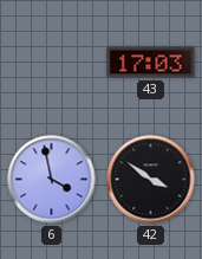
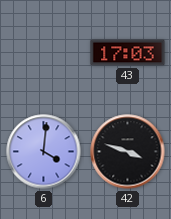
6: 3:58 -> 4:01 (44, 152)
42: 3:51 -> 3:48 (128, 152)
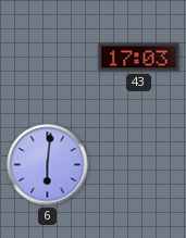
6: 4:01 -> 6:01 (48, 165)
42: 3:48 -> none (128, 152)
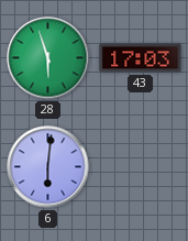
28: none -> 5:57 (48, 58)
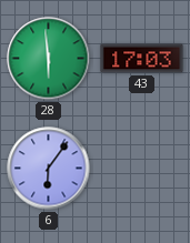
28: 5:57 -> 5:59 (49, 59)
6: 6:01 -> 6:06 (49, 169)
